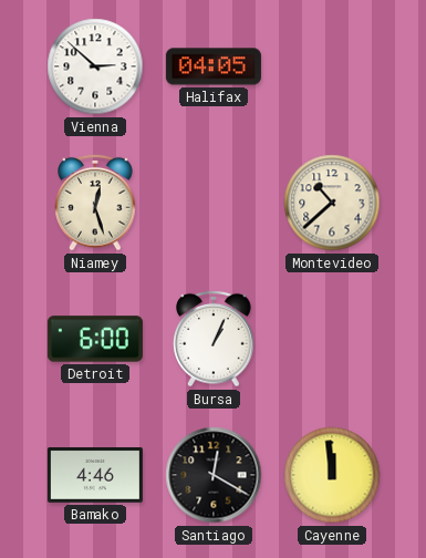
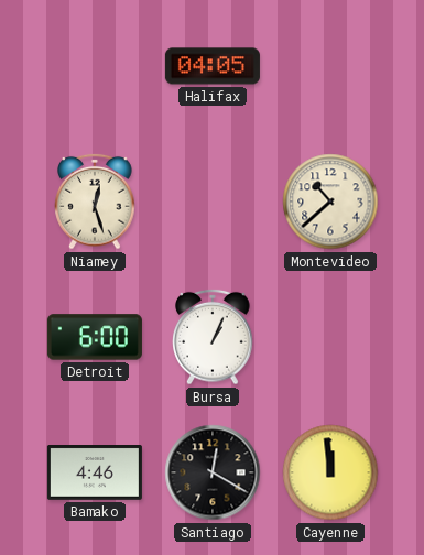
Vienna: 2:52 -> none (95, 66)
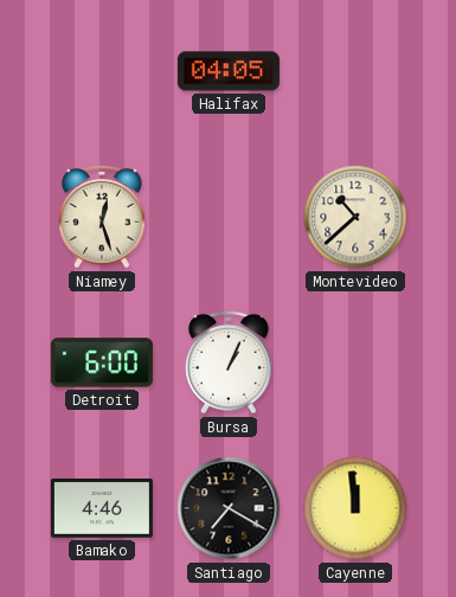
Santiago: 12:20 -> 7:20 (229, 508)
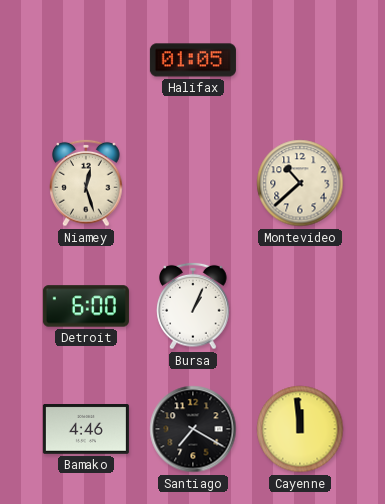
Halifax: 04:05 -> 01:05 (193, 60)
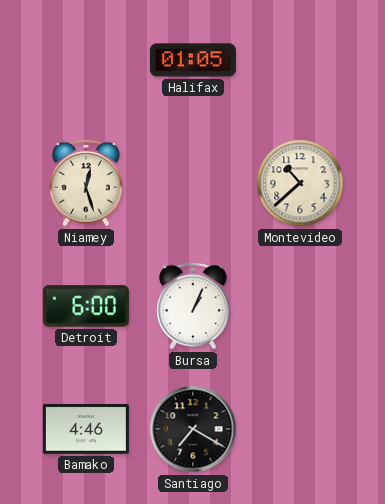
Cayenne: 11:59 -> none (300, 429)
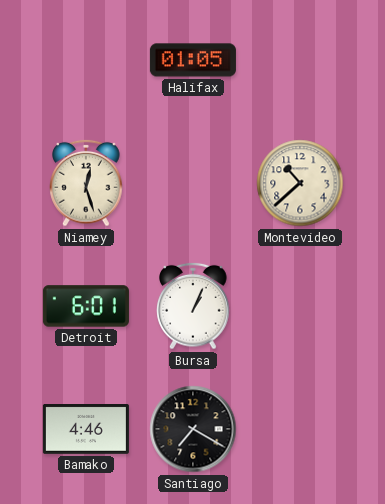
Detroit: 6:00 -> 6:01 (86, 306)
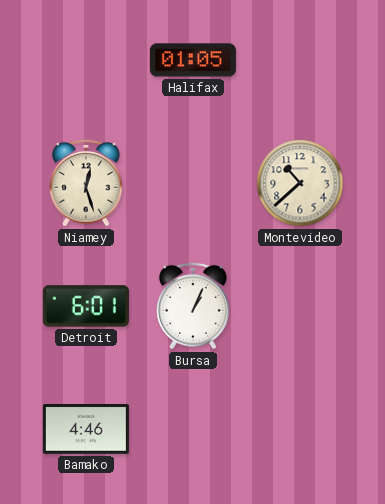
Santiago: 7:20 -> none (193, 429)
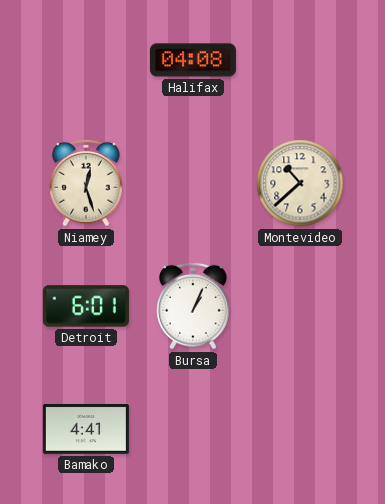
Halifax: 01:05 -> 04:08 (193, 60)
Bamako: 4:46 -> 4:41 (86, 430)
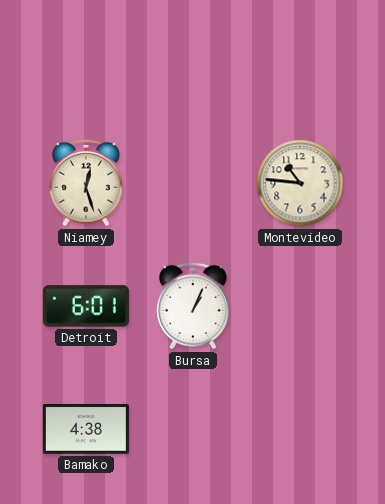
Halifax: 04:08 -> none (193, 60)
Montevideo: 10:38 -> 10:46 (300, 183)
Bamako: 4:41 -> 4:38 (86, 430)
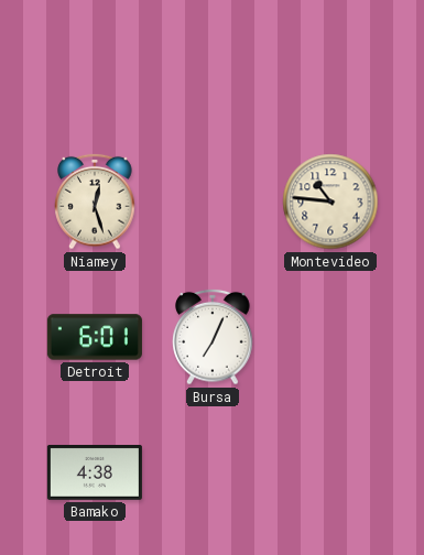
Bursa: 1:04 -> 7:04 (213, 337)
